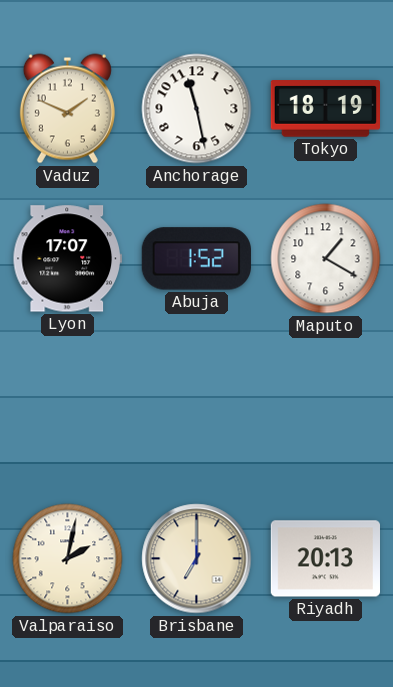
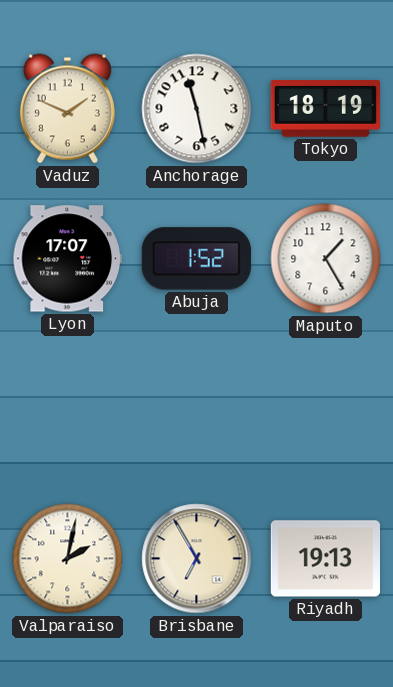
Maputo: 1:20 -> 1:25 (326, 259)
Brisbane: 7:00 -> 6:55 (197, 559)
Riyadh: 20:13 -> 19:13 (325, 559)
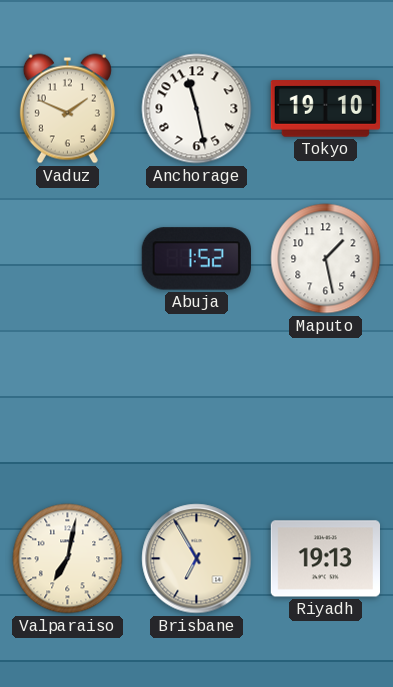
Tokyo: 18:19 -> 19:10 (325, 109)
Lyon: 17:07 -> none (67, 259)
Maputo: 1:25 -> 1:28 (326, 259)
Valparaiso: 2:02 -> 7:02 (68, 559)
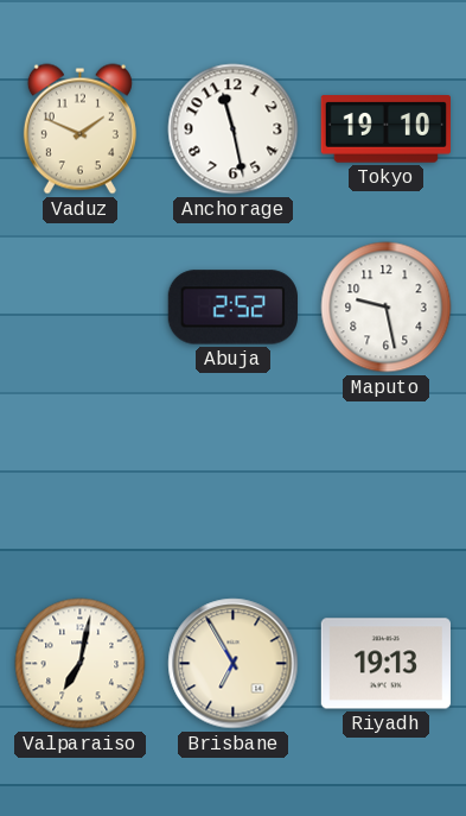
Abuja: 1:52 -> 2:52 (232, 308)
Maputo: 1:28 -> 9:28 (387, 308)
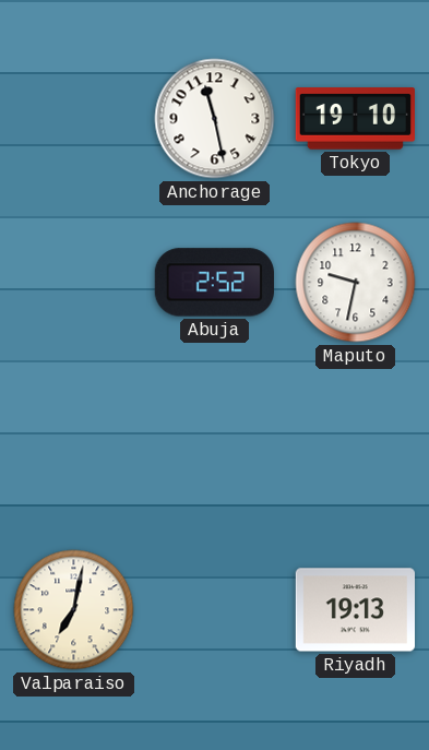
Vaduz: 1:49 -> none (79, 129)
Maputo: 9:28 -> 9:32 (356, 283)
Brisbane: 6:55 -> none (234, 664)
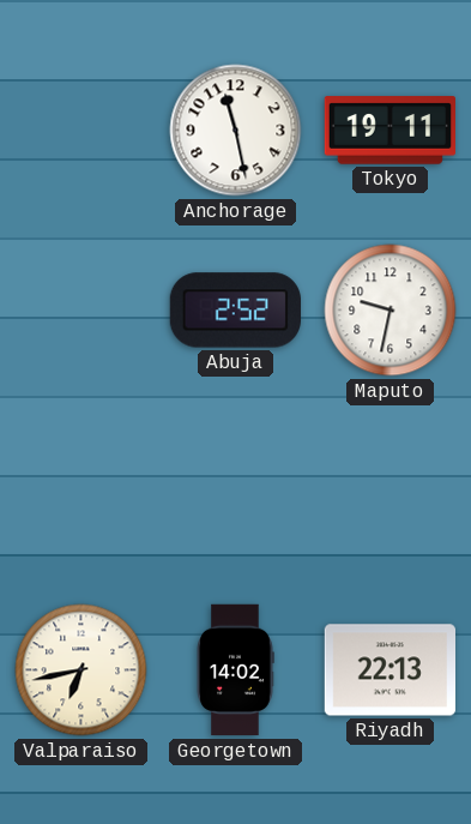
Tokyo: 19:10 -> 19:11 (390, 131)
Valparaiso: 7:02 -> 6:43 (81, 670)
Georgetown: none -> 14:02 (235, 670)
Riyadh: 19:13 -> 22:13 (390, 670)
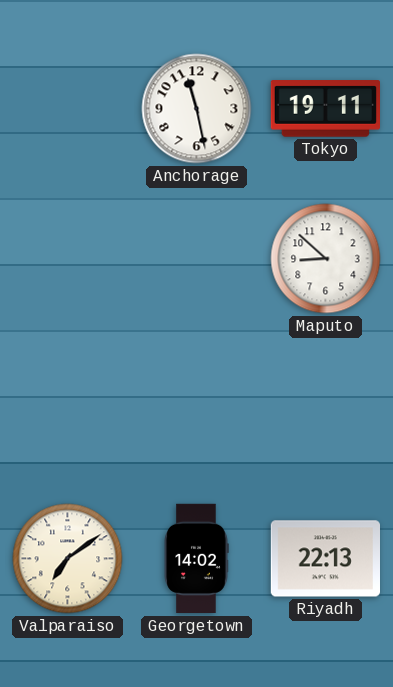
Abuja: 2:52 -> none (235, 311)
Maputo: 9:32 -> 8:52 (326, 259)
Valparaiso: 6:43 -> 7:09 (68, 559)
